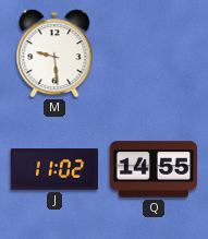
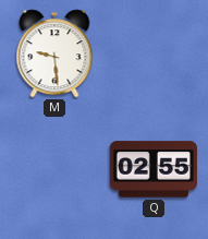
J: 11:02 -> none (53, 169)
Q: 14:55 -> 02:55 (152, 169)
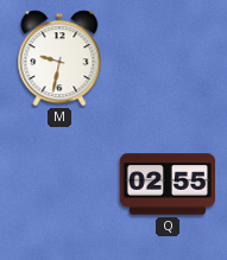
M: 9:29 -> 9:32 (59, 58)
